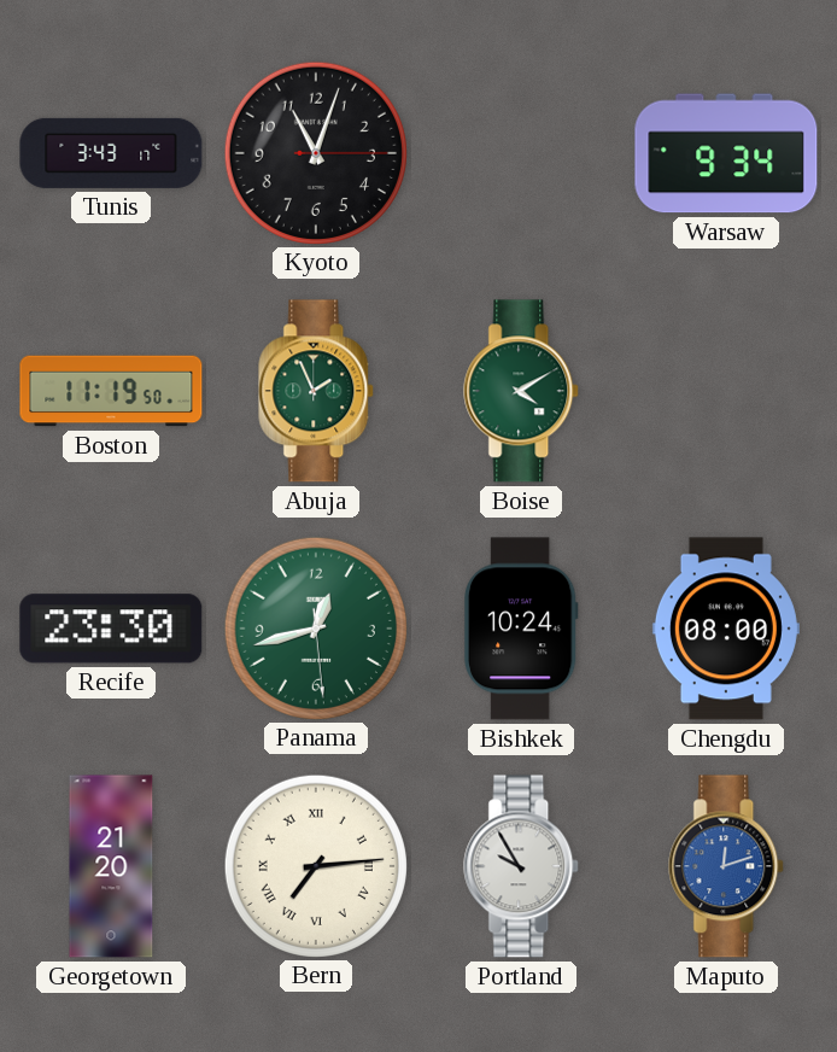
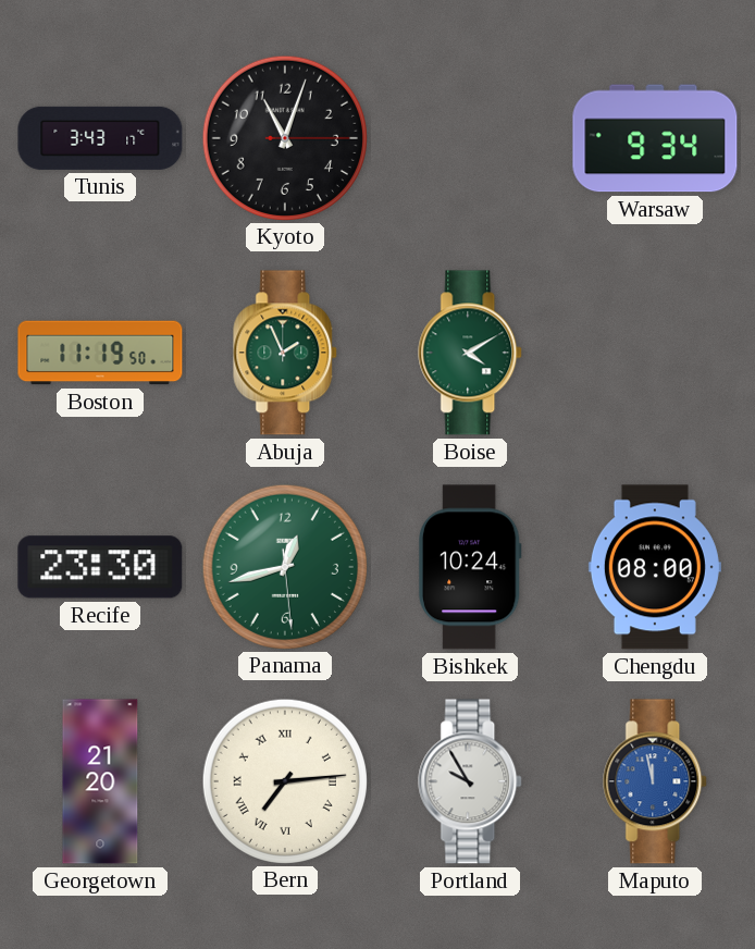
Maputo: 12:12 -> 11:58 (656, 781)
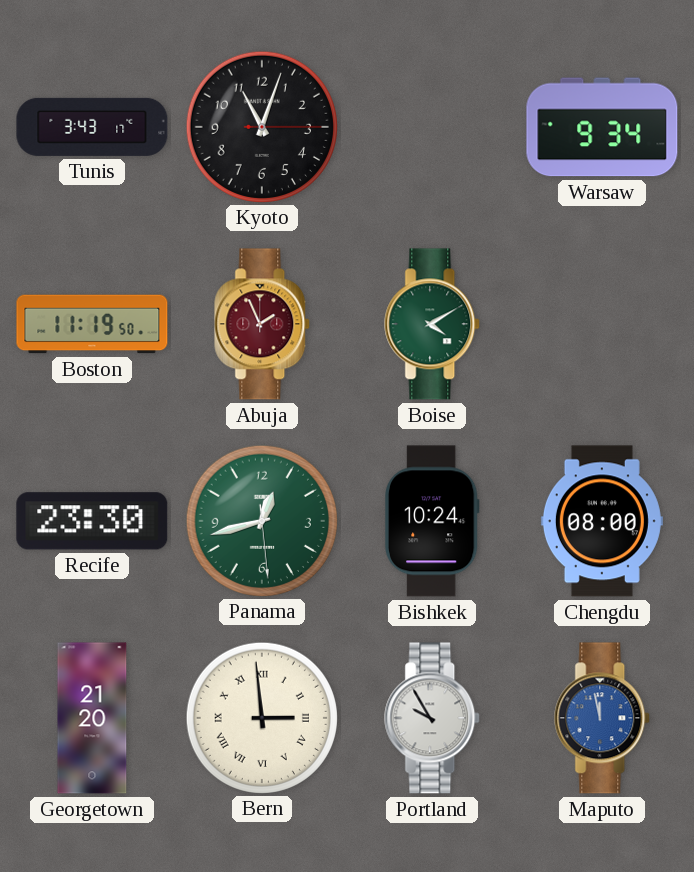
Abuja dial: green -> burgundy (263, 324)
Bern: 7:14 -> 2:59 (261, 717)
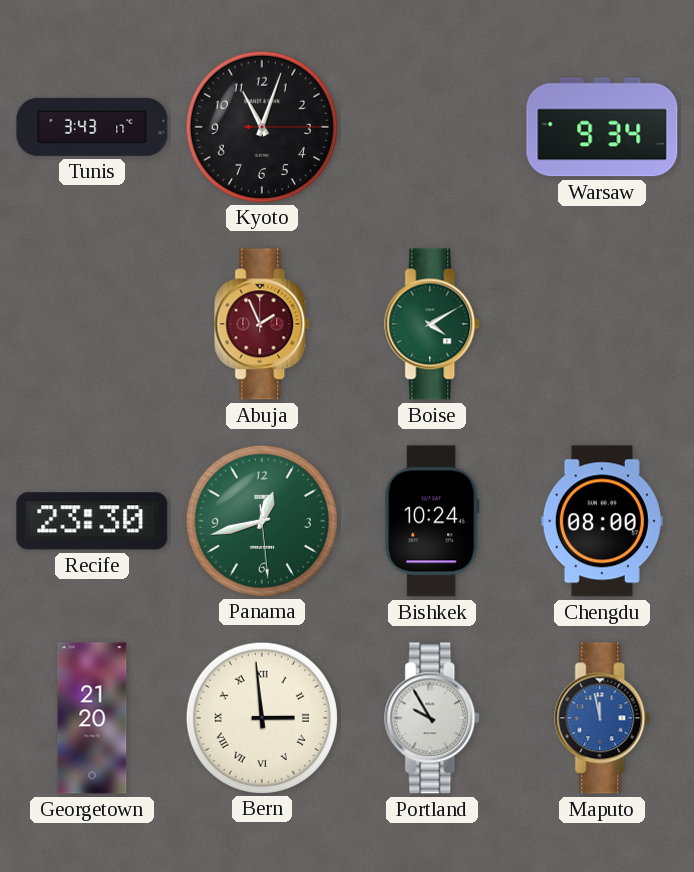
Boston: 11:19 -> none (92, 324)
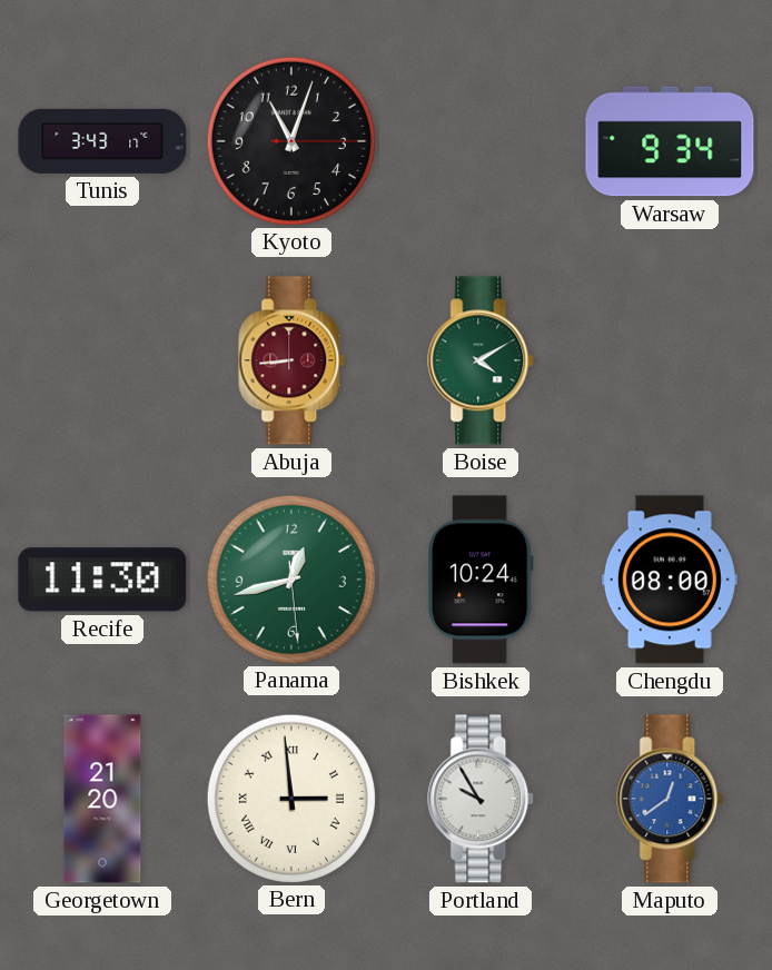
Abuja: 1:56 -> 8:44 (293, 360)
Recife: 23:30 -> 11:30 (102, 580)
Maputo: 11:58 -> 12:39 (671, 799)
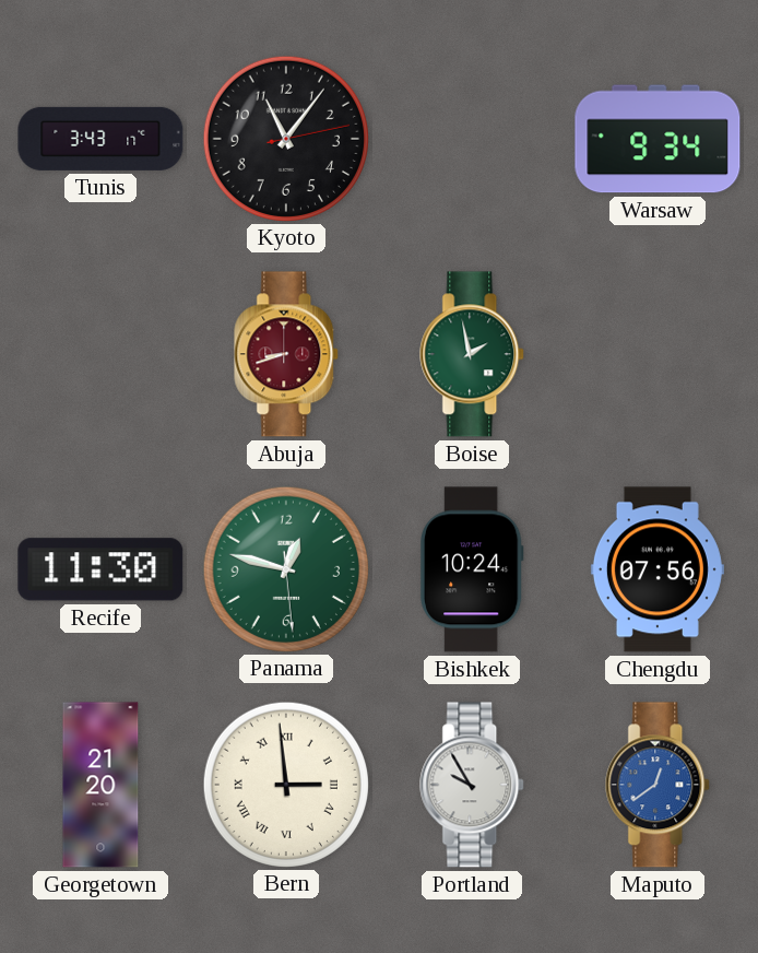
Kyoto: 11:03 -> 11:06 (285, 138)
Abuja: 8:44 -> 8:42 (287, 354)
Boise: 4:10 -> 1:58 (473, 354)
Panama: 12:42 -> 12:47 (285, 568)
Chengdu: 08:00 -> 07:56 (658, 569)
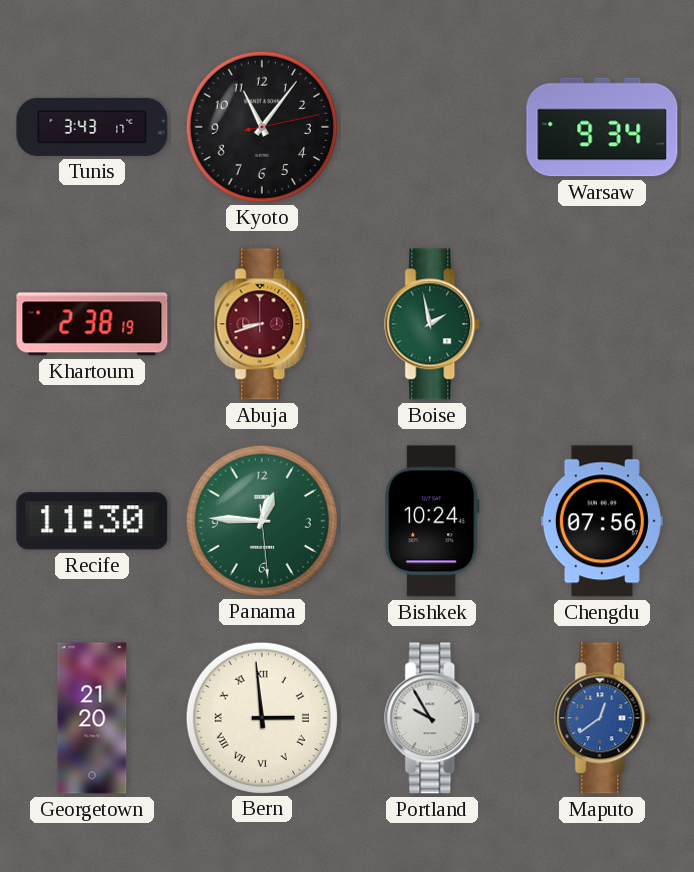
Khartoum: none -> 2:38 (92, 324)
Panama: 12:47 -> 12:45 (261, 520)
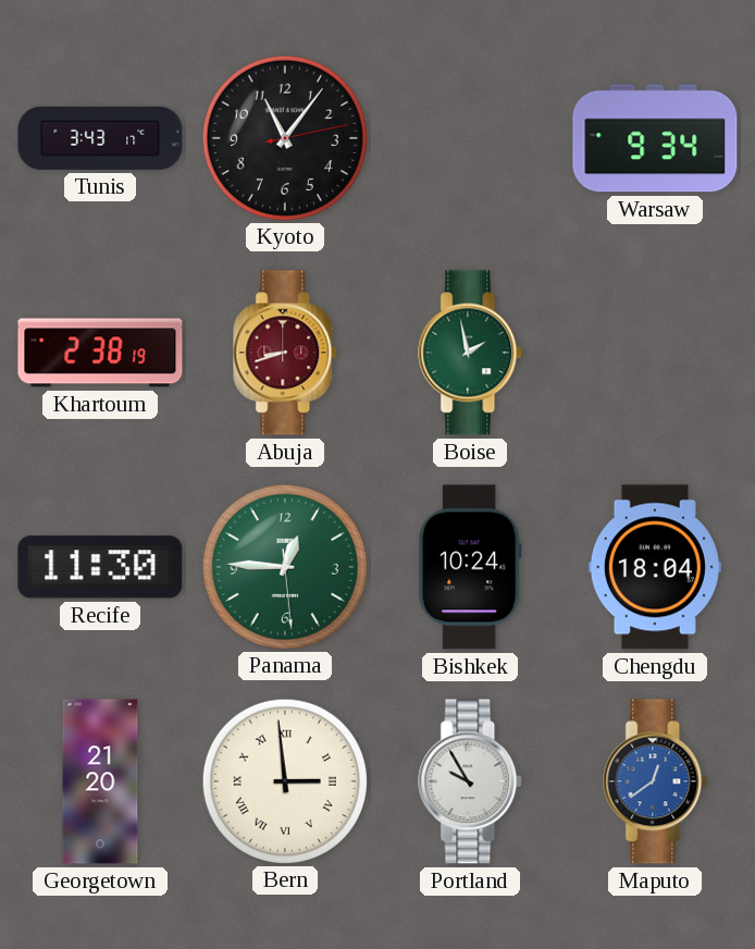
Chengdu: 07:56 -> 18:04 (655, 567)
